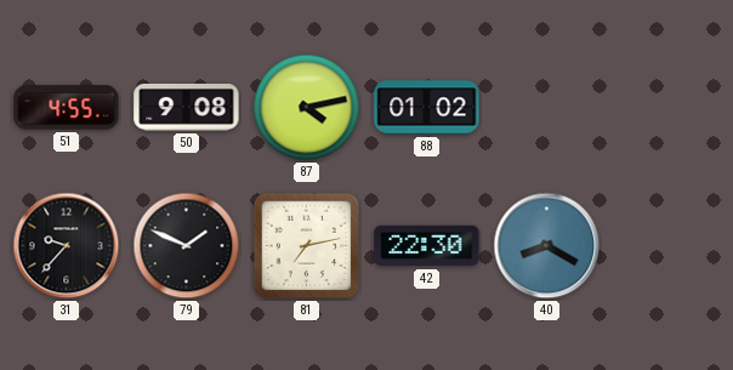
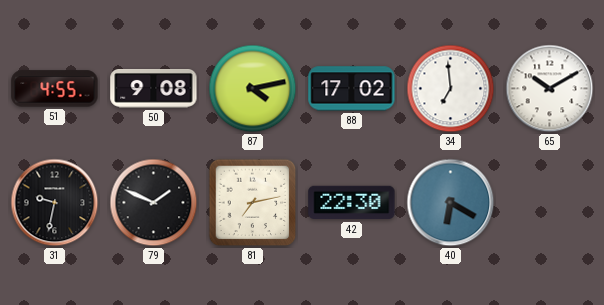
88: 01:02 -> 17:02 (352, 89)
34: none -> 6:59 (451, 89)
65: none -> 10:10 (550, 89)
31: 9:37 -> 9:32 (55, 203)
40: 8:20 -> 6:20 (451, 203)
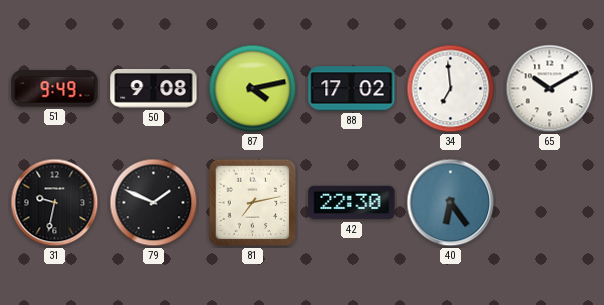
51: 4:55 -> 9:49 (55, 89)
40: 6:20 -> 6:24 (451, 203)
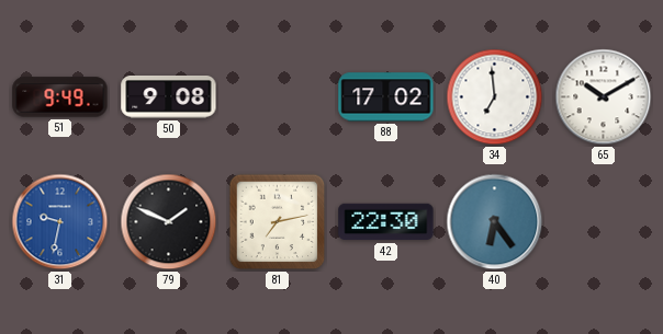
87: 4:13 -> none (253, 89)
31 dial: black -> blue (60, 222)
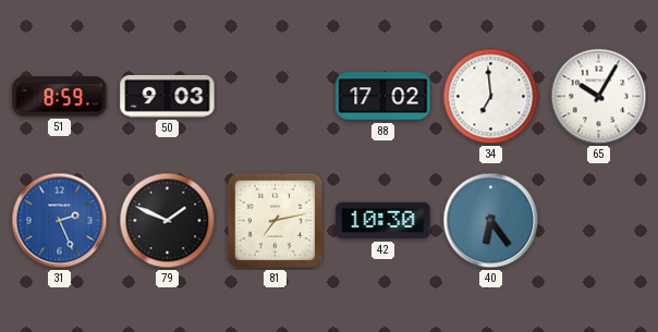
51: 9:49 -> 8:59 (60, 97)
50: 9:08 -> 9:03 (168, 97)
65: 10:10 -> 10:05 (599, 97)
31: 9:32 -> 2:26 (60, 221)
42: 22:30 -> 10:30 (383, 221)
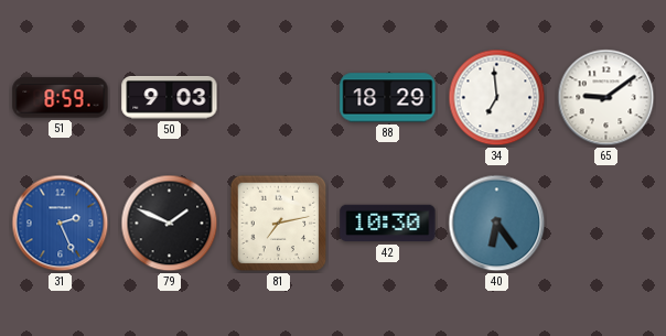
88: 17:02 -> 18:29 (388, 98)
65: 10:05 -> 9:09 (606, 98)
